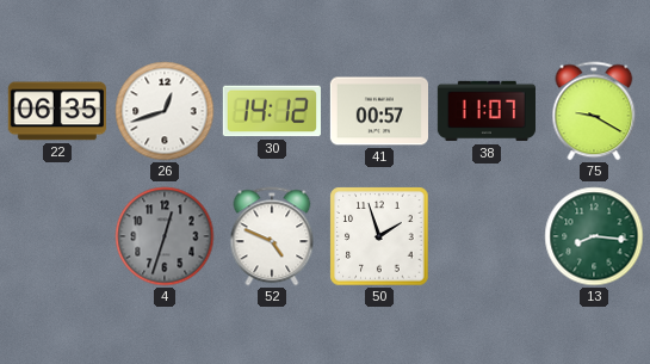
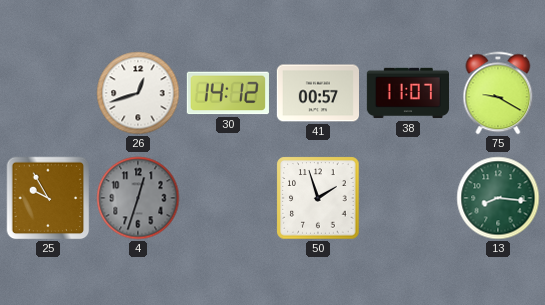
22: 06:35 -> none (57, 111)
25: none -> 9:55 (48, 198)
52: 4:49 -> none (272, 236)
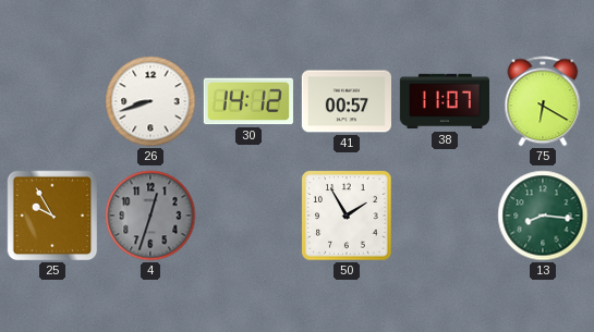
26: 12:42 -> 8:42 (150, 101)
75: 9:20 -> 6:20 (543, 101)
50: 1:57 -> 1:55 (347, 216)
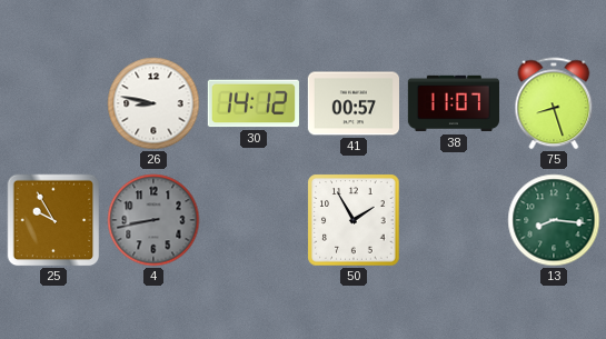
26: 8:42 -> 8:47 (153, 103)
75: 6:20 -> 8:27 (554, 103)
4: 12:33 -> 8:43 (153, 220)
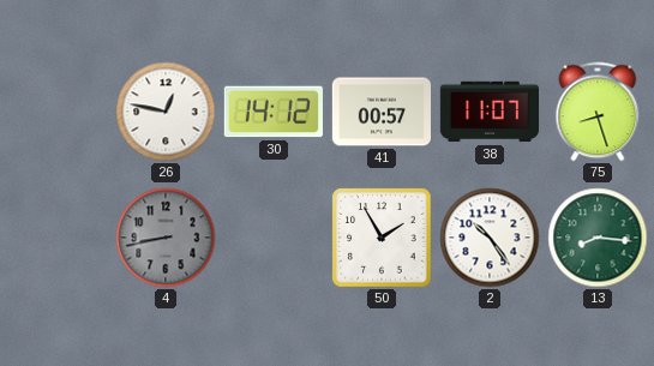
26: 8:47 -> 12:47 (166, 112)
25: 9:55 -> none (53, 220)
2: none -> 10:24 (490, 238)
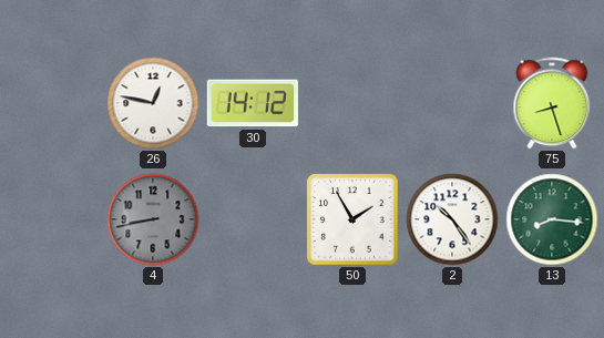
41: 00:57 -> none (380, 112)
38: 11:07 -> none (488, 112)
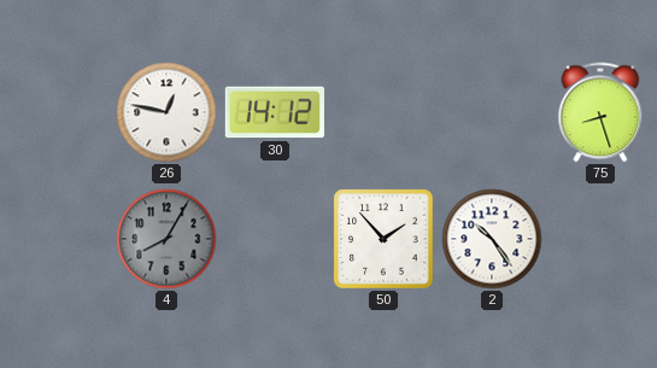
4: 8:43 -> 8:05 (166, 239)
50: 1:55 -> 1:53 (383, 239)
13: 8:16 -> none (552, 219)
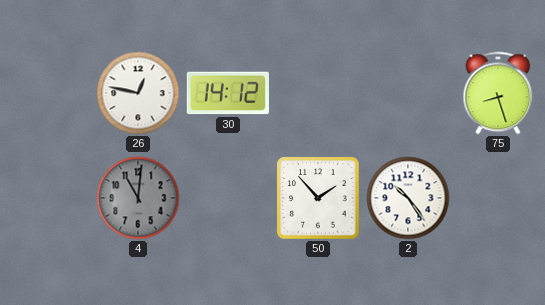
4: 8:05 -> 11:01 (138, 198)
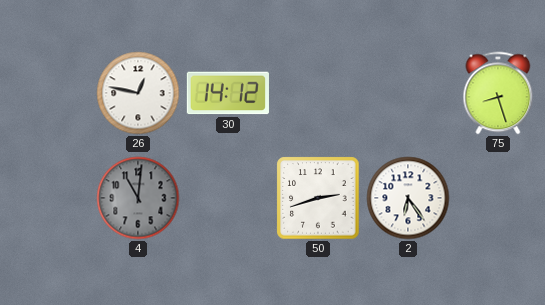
50: 1:53 -> 2:42 (318, 198)
2: 10:24 -> 6:24 (408, 198)
